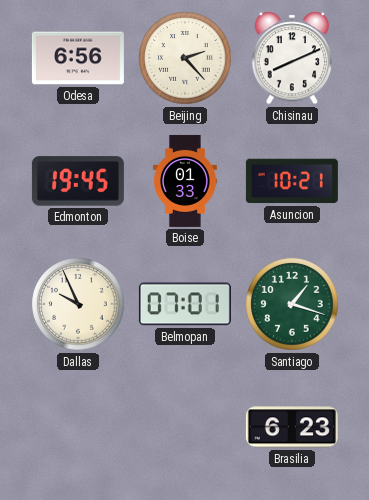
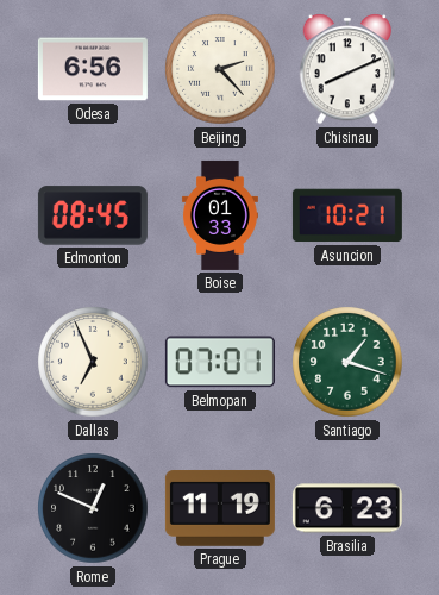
Edmonton: 19:45 -> 08:45 (93, 215)
Dallas: 9:56 -> 6:56 (93, 362)
Rome: none -> 12:49 (93, 508)
Prague: none -> 11:19 (220, 508)
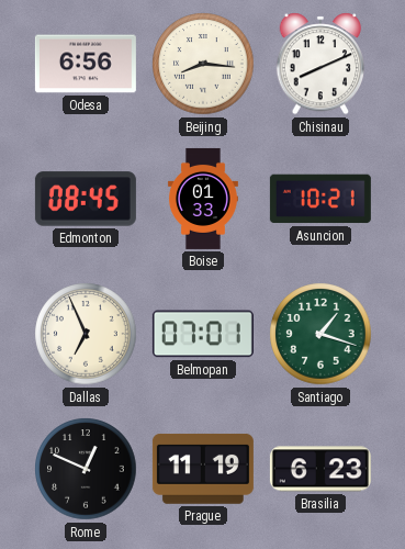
Beijing: 2:23 -> 8:16 (203, 64)
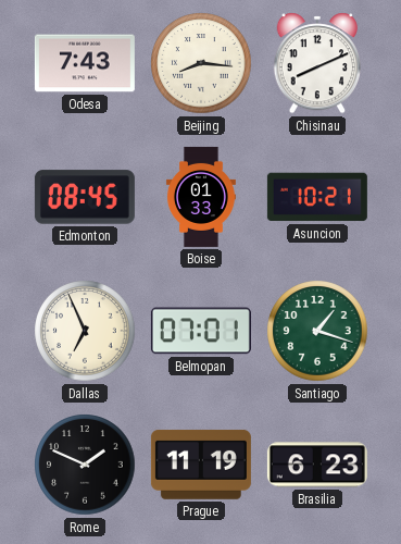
Odesa: 6:56 -> 7:43 (85, 63)
Rome: 12:49 -> 1:49 (85, 465)
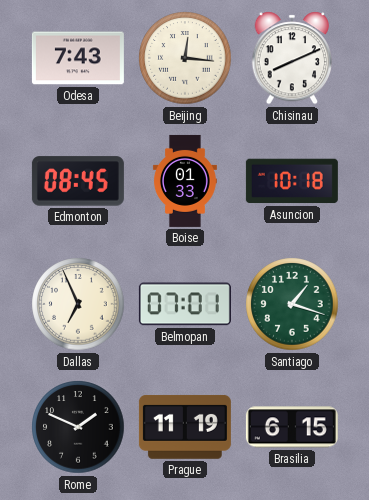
Beijing: 8:16 -> 12:16 (185, 58)
Asuncion: 10:21 -> 10:18 (292, 181)
Brasilia: 6:23 -> 6:15 (292, 427)
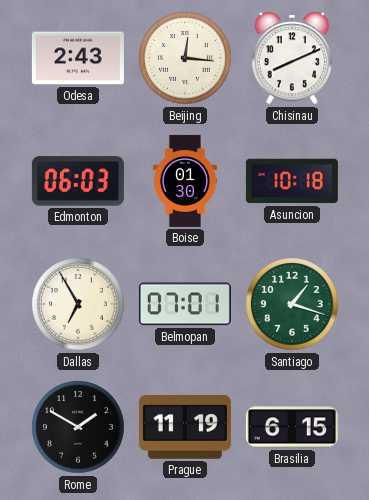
Odesa: 7:43 -> 2:43 (78, 58)
Edmonton: 08:45 -> 06:03 (78, 181)
Boise: 01:33 -> 01:30 (185, 181)
Dallas: 6:56 -> 6:55 (78, 304)
Rome: 1:49 -> 1:50 (78, 427)
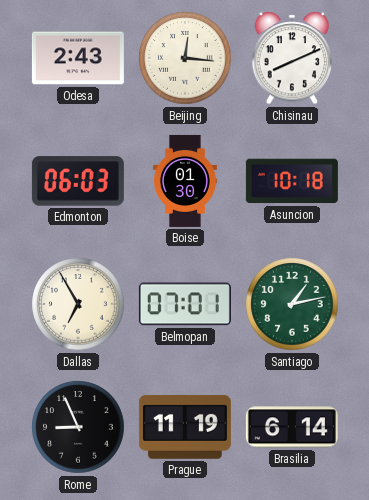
Santiago: 1:18 -> 1:13 (292, 304)
Rome: 1:50 -> 8:56 (78, 427)
Brasilia: 6:15 -> 6:14 (292, 427)
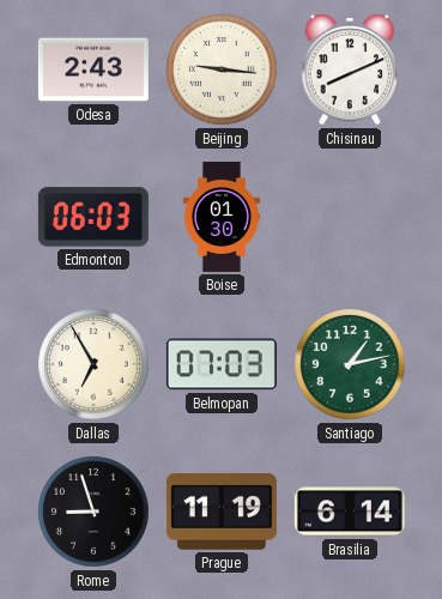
Beijing: 12:16 -> 9:16 (222, 69)
Asuncion: 10:18 -> none (292, 181)
Belmopan: 07:01 -> 07:03 (222, 364)
Rome: 8:56 -> 8:57 (93, 512)
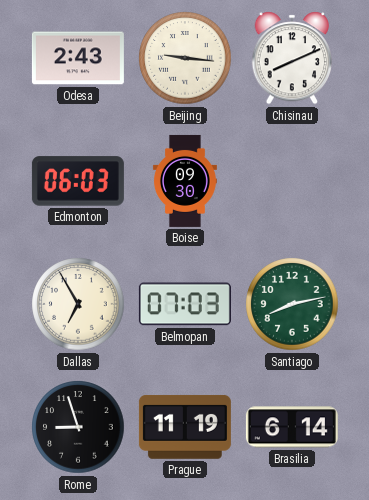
Boise: 01:30 -> 09:30 (185, 181)
Santiago: 1:13 -> 8:13 (292, 304)
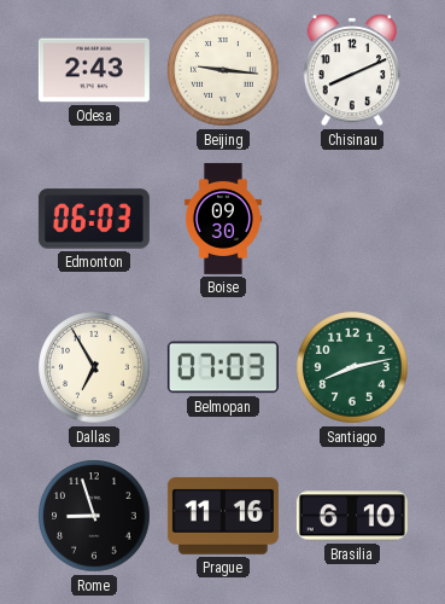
Prague: 11:19 -> 11:16 (223, 516)
Brasilia: 6:14 -> 6:10 (352, 516)
